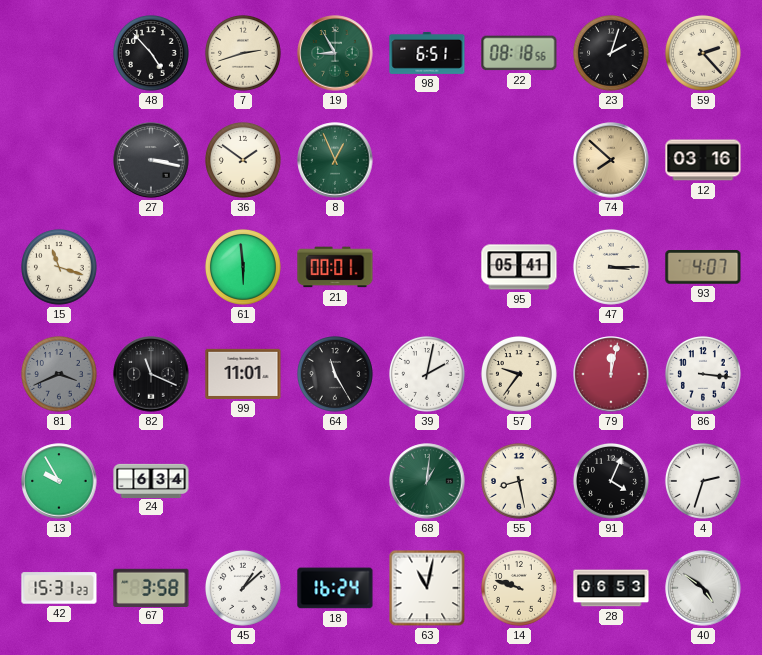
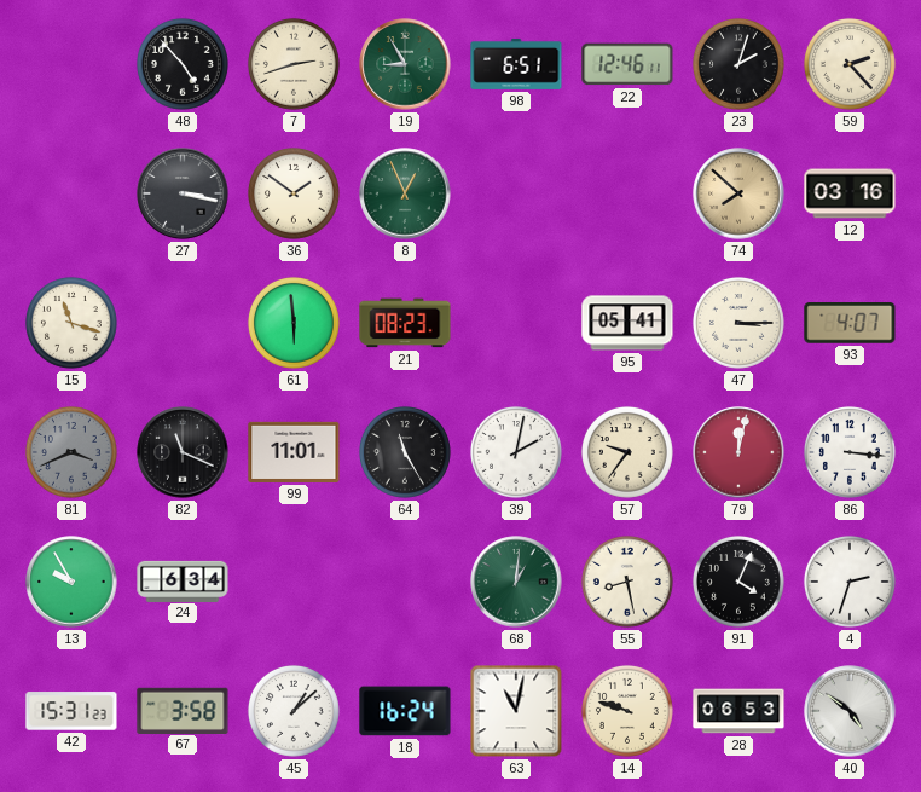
22: 08:18 -> 12:46 (627, 64)
21: 00:01 -> 08:23 (405, 323)
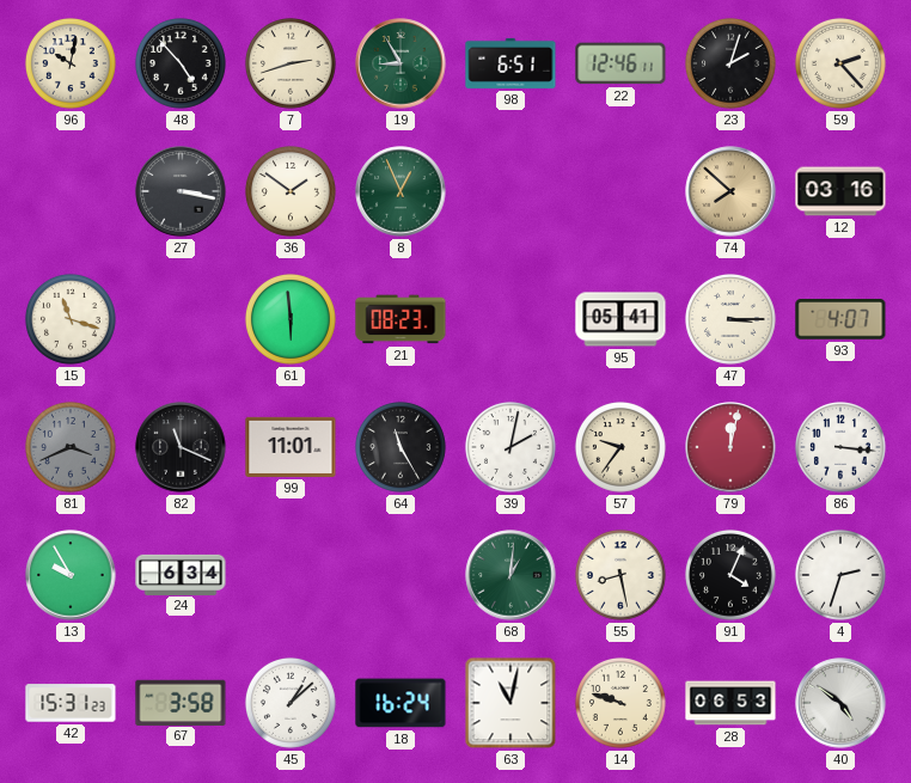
96: none -> 10:02 (71, 63)
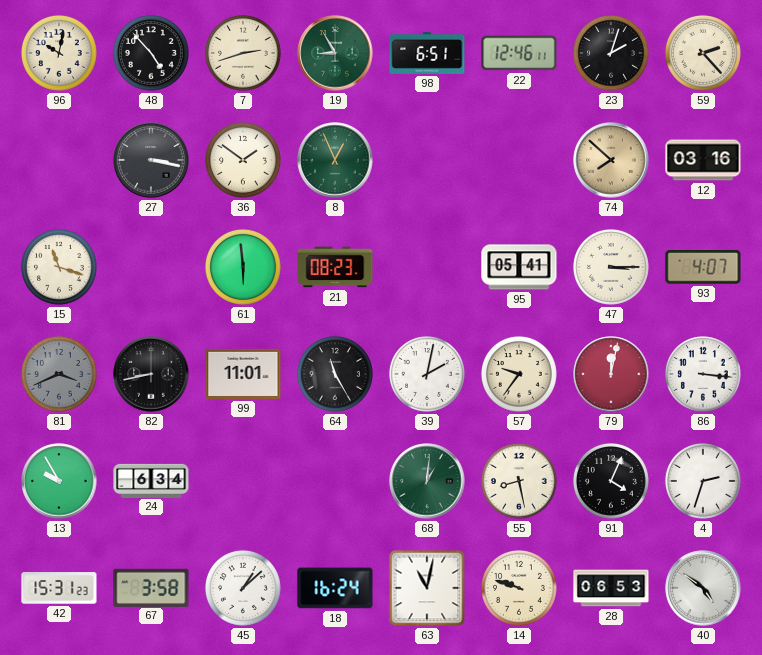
82: 11:19 -> 8:43 (151, 374)
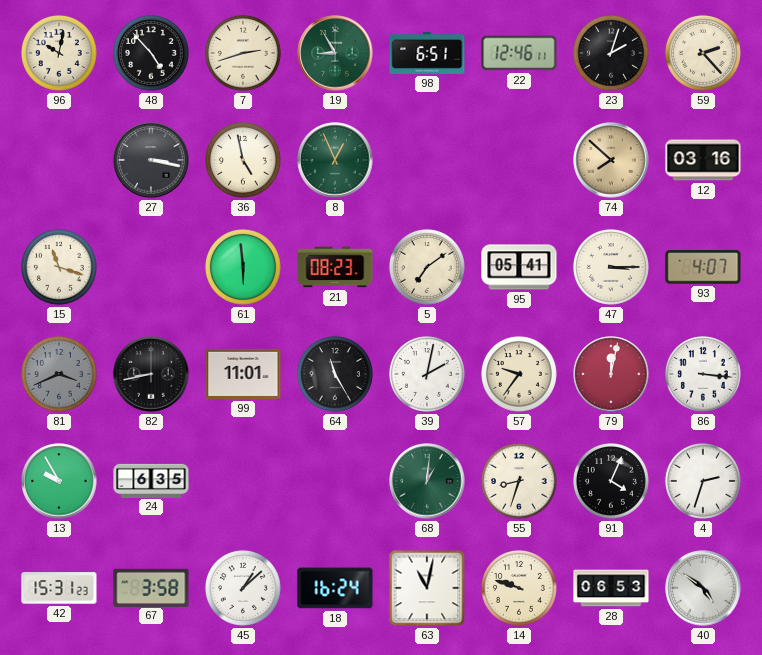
36: 1:51 -> 4:58 (243, 160)
5: none -> 7:09 (427, 267)
24: 6:34 -> 6:35 (151, 480)
55: 8:28 -> 8:33 (519, 481)
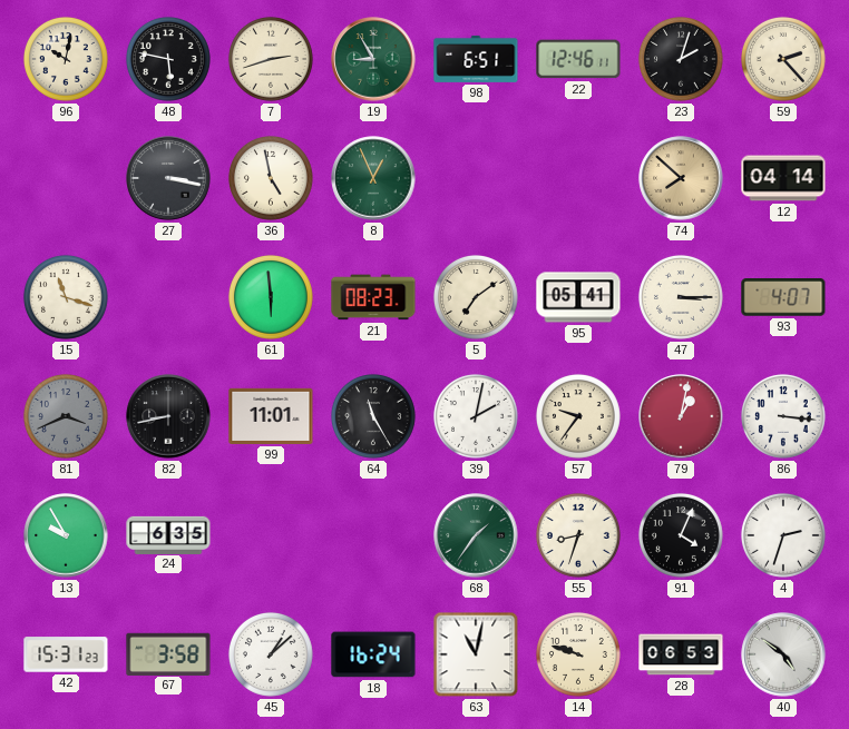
48: 4:53 -> 5:47 (168, 59)
12: 03:16 -> 04:14 (783, 178)
79: 12:02 -> 1:02 (681, 416)
68: 1:01 -> 1:36 (476, 535)
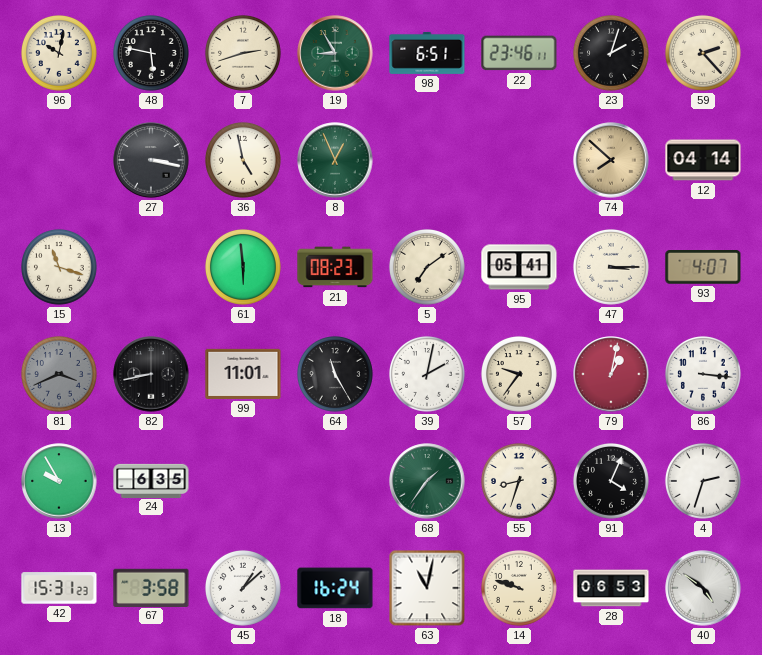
22: 12:46 -> 23:46 (519, 53)
